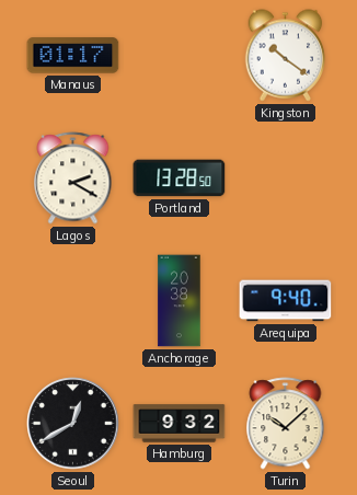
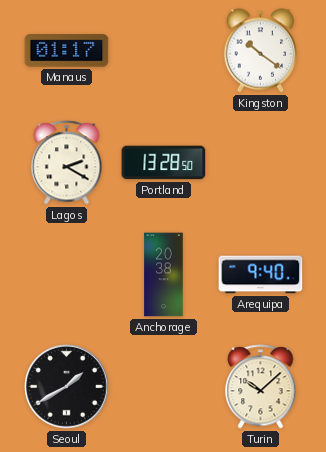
Seoul: 12:40 -> 1:40 (67, 387)
Hamburg: 9:32 -> none (180, 424)
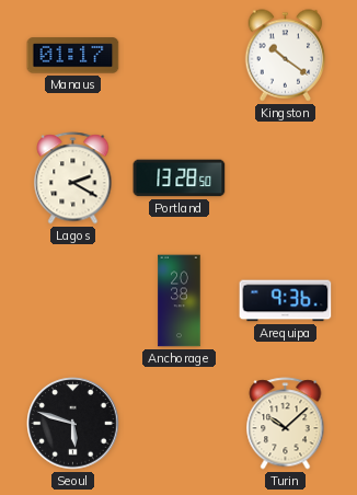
Arequipa: 9:40 -> 9:36 (286, 301)
Seoul: 1:40 -> 5:48 (73, 424)
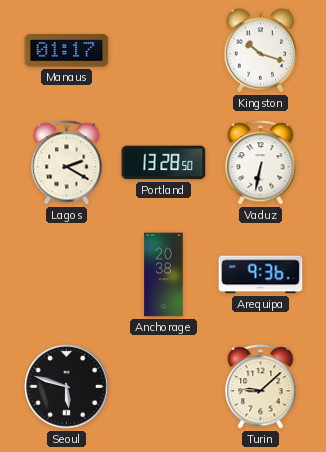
Kingston: 10:21 -> 10:18 (261, 51)
Vaduz: none -> 6:32 (261, 163)
Turin: 10:08 -> 9:08 (261, 387)
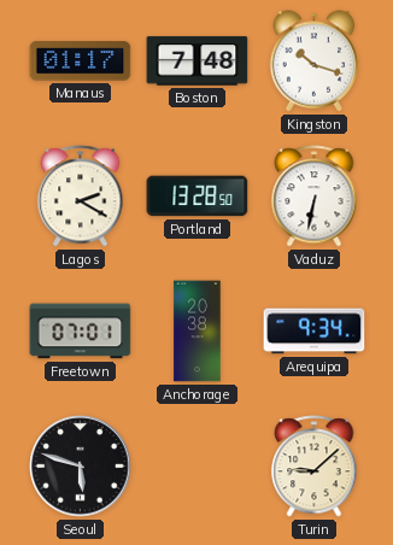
Boston: none -> 7:48 (198, 61)
Freetown: none -> 07:01 (81, 332)
Arequipa: 9:36 -> 9:34 (315, 332)
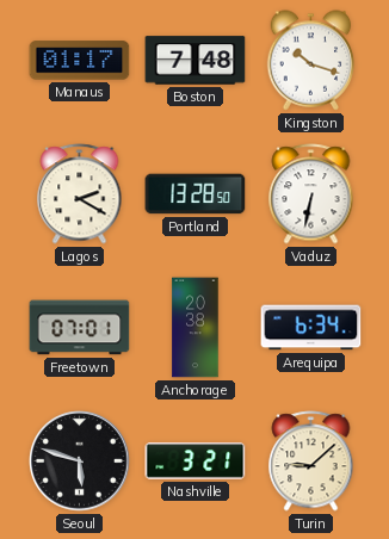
Arequipa: 9:34 -> 6:34 (311, 328)
Nashville: none -> 3:21 (196, 461)
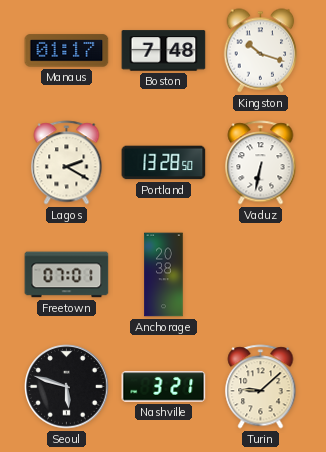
Arequipa: 6:34 -> none (311, 328)
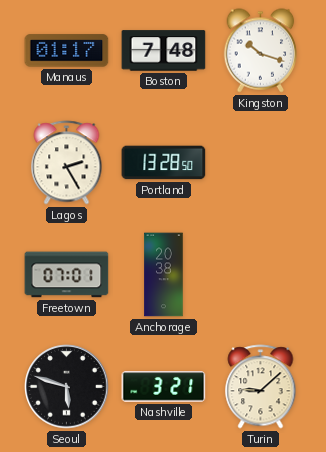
Lagos: 2:20 -> 2:25 (67, 163)
Vaduz: 6:32 -> none (261, 163)
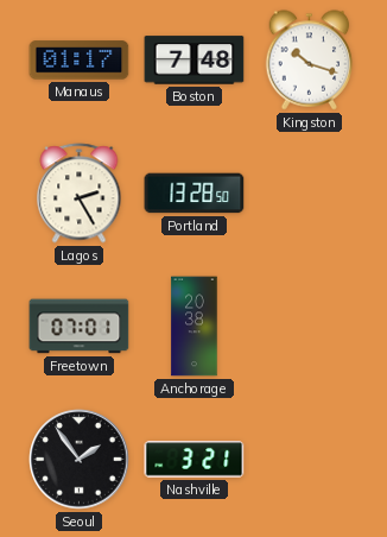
Seoul: 5:48 -> 1:54 (80, 460)
Turin: 9:08 -> none (261, 387)
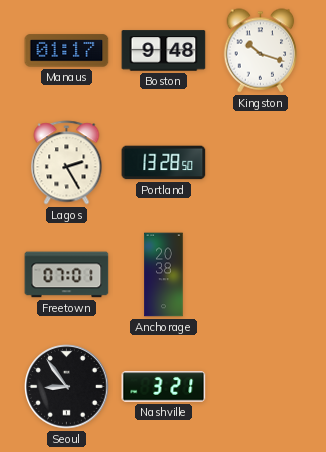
Boston: 7:48 -> 9:48 (164, 51)
Seoul: 1:54 -> 8:54 (67, 387)
